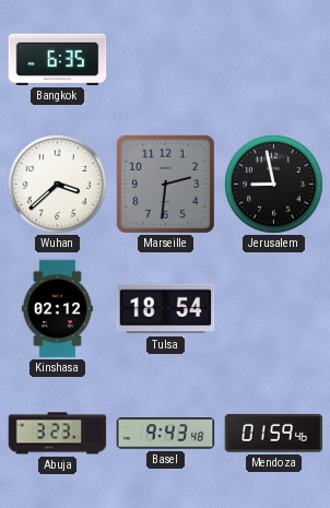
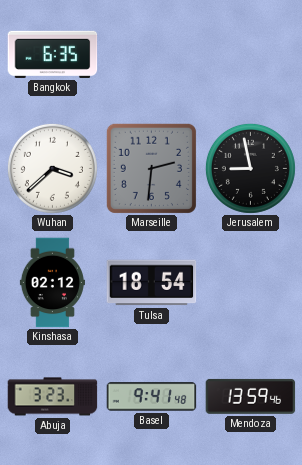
Basel: 9:43 -> 9:41 (152, 397)
Mendoza: 01:59 -> 13:59 (251, 396)
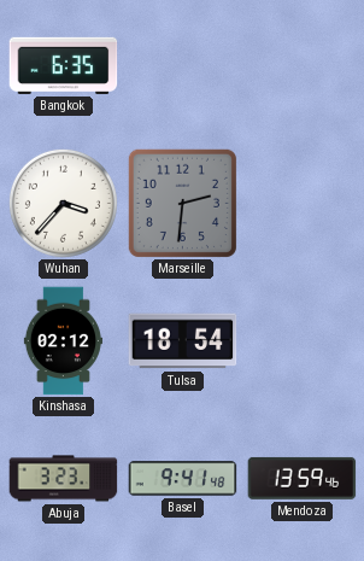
Wuhan: 3:38 -> 3:37 (63, 203)
Jerusalem: 8:58 -> none (250, 168)
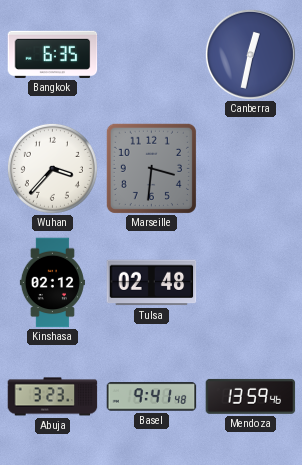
Canberra: none -> 12:32 (250, 54)
Marseille: 2:31 -> 3:31 (151, 168)
Tulsa: 18:54 -> 02:48 (152, 283)
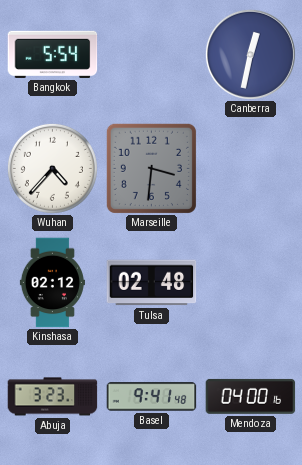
Bangkok: 6:35 -> 5:54 (53, 54)
Wuhan: 3:37 -> 4:37 (52, 168)
Mendoza: 13:59 -> 04:00 (251, 396)
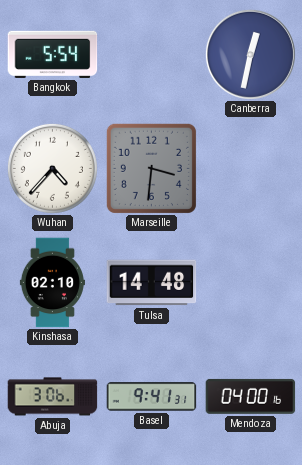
Kinshasa: 02:12 -> 02:10 (52, 283)
Tulsa: 02:48 -> 14:48 (152, 283)
Abuja: 3:23 -> 3:06 (53, 397)
Basel: 9:41:48 -> 9:41:31 (152, 397)
